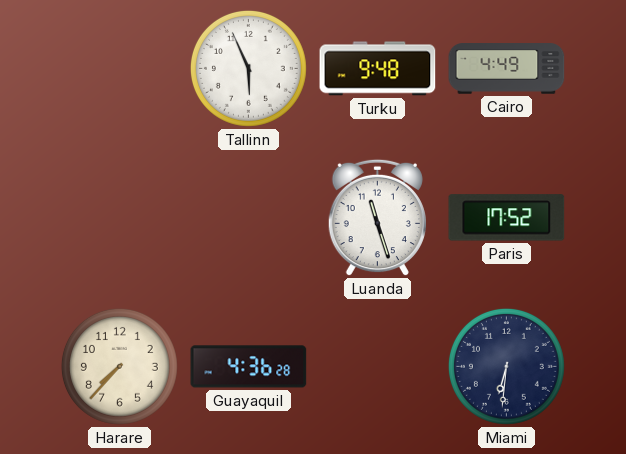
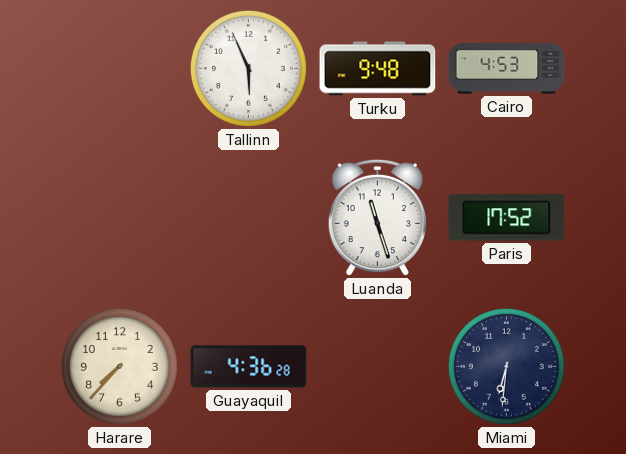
Cairo: 4:49 -> 4:53 (507, 69)
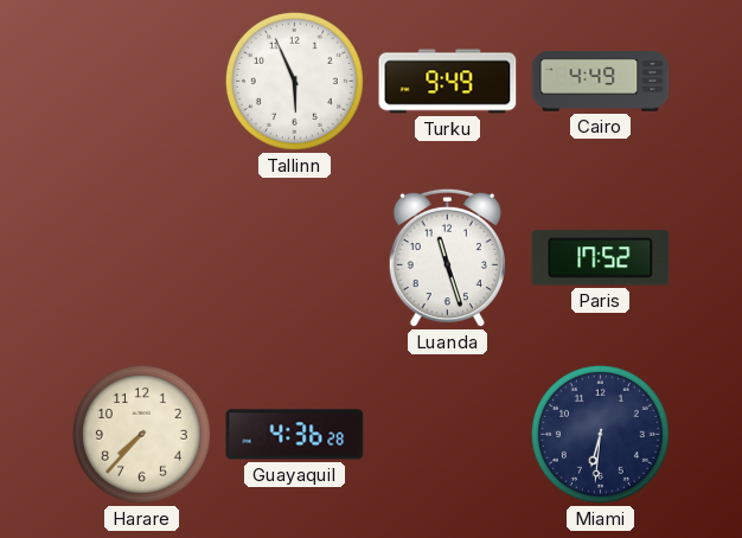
Turku: 9:48 -> 9:49 (448, 82)
Cairo: 4:53 -> 4:49 (601, 82)
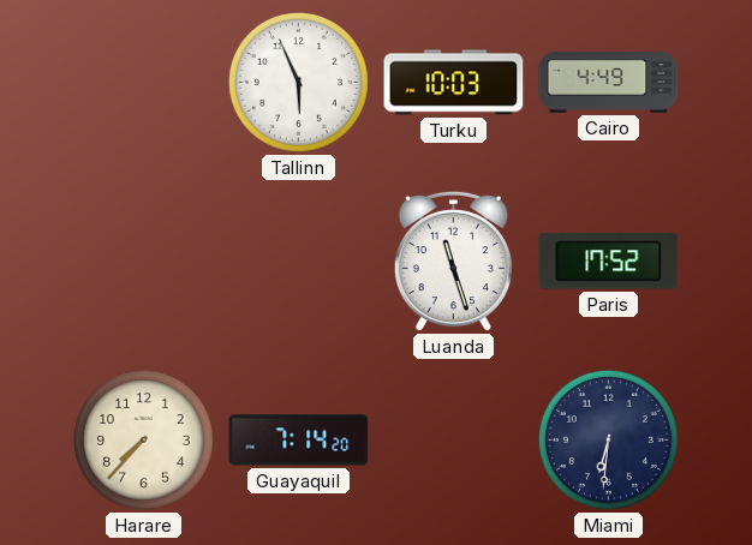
Turku: 9:49 -> 10:03 (454, 83)
Guayaquil: 4:36 -> 7:14 (299, 441)
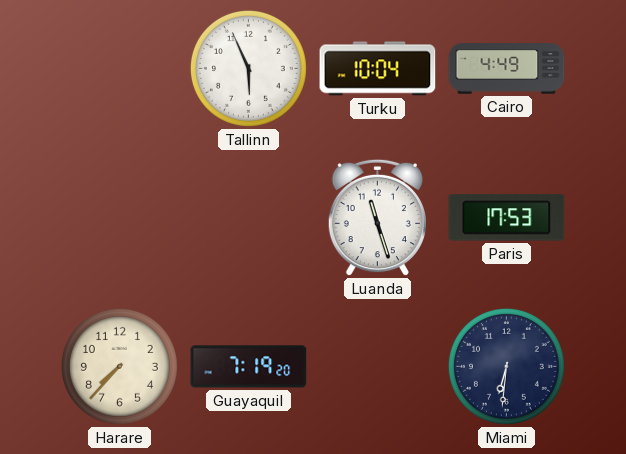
Turku: 10:03 -> 10:04 (378, 69)
Paris: 17:52 -> 17:53 (507, 218)
Guayaquil: 7:14 -> 7:19 (249, 367)
